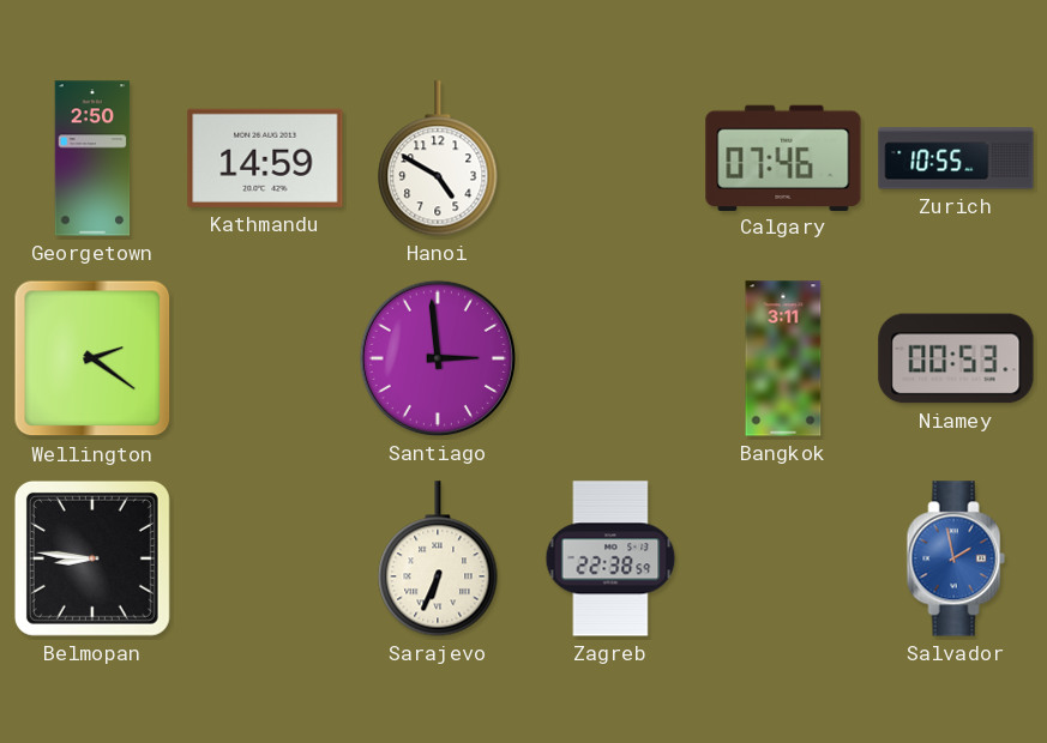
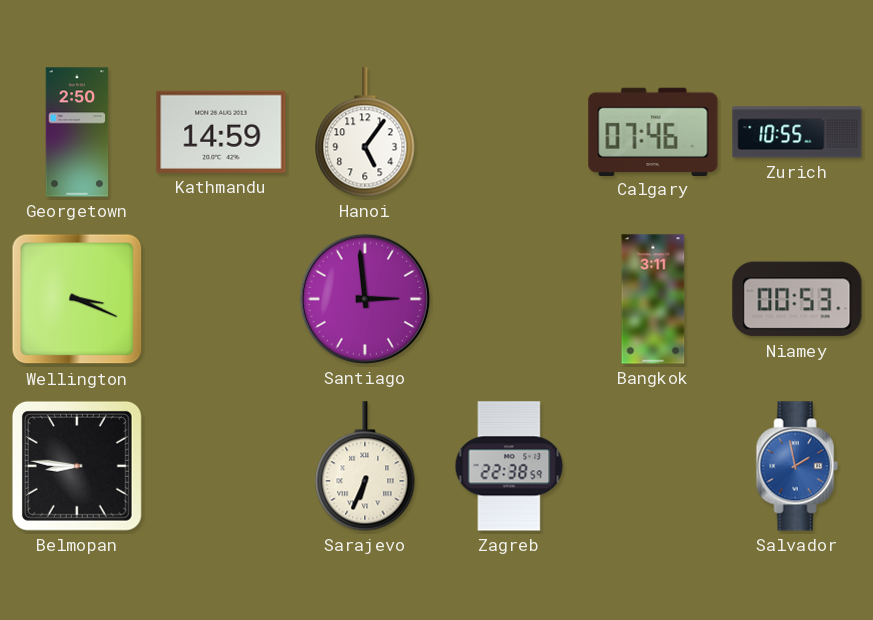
Hanoi: 4:50 -> 5:06 (365, 132)
Wellington: 2:21 -> 3:19 (77, 299)
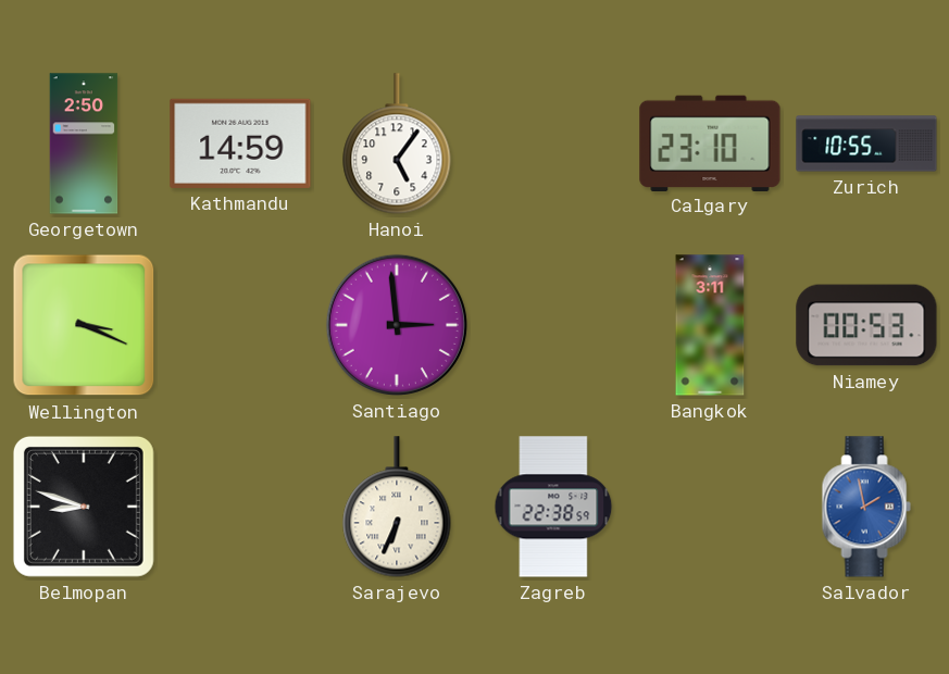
Calgary: 07:46 -> 23:10 (710, 142)
Belmopan: 8:46 -> 8:48 (84, 507)
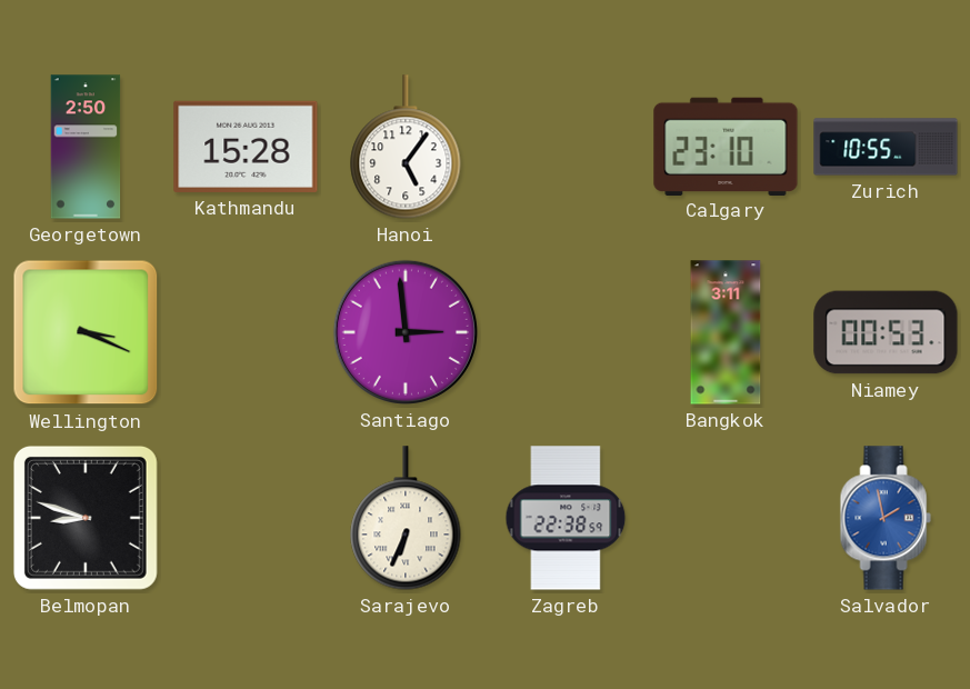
Kathmandu: 14:59 -> 15:28 (246, 147)
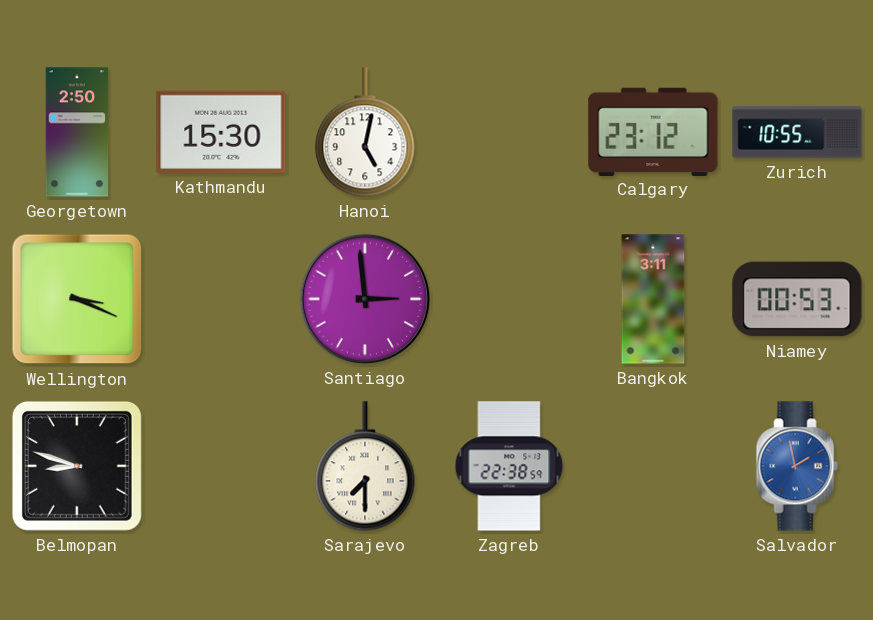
Kathmandu: 15:28 -> 15:30 (221, 132)
Hanoi: 5:06 -> 5:02 (365, 132)
Calgary: 23:10 -> 23:12 (653, 131)
Sarajevo: 6:34 -> 7:30 (365, 466)
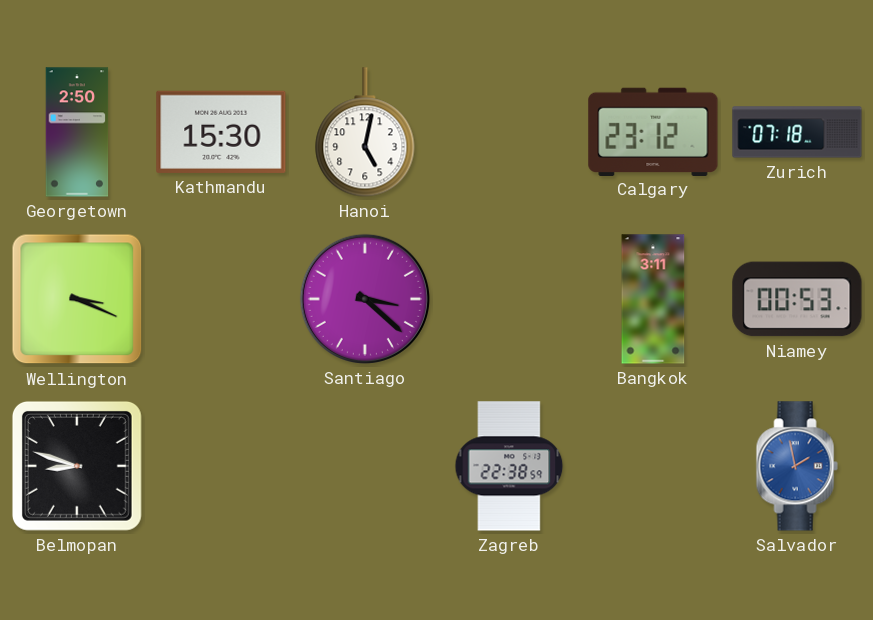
Zurich: 10:55 -> 07:18 (797, 132)
Santiago: 2:59 -> 3:22 (365, 299)
Sarajevo: 7:30 -> none (365, 466)
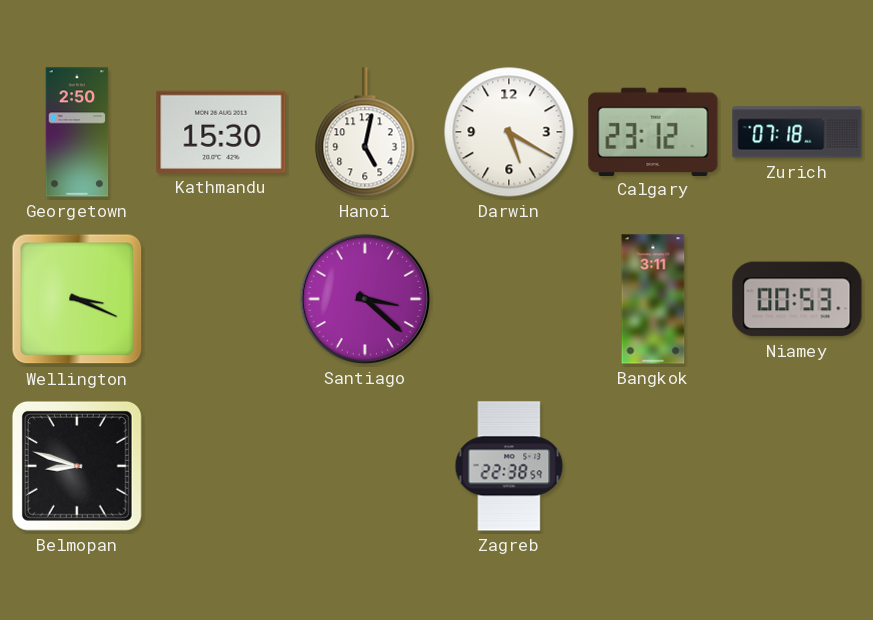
Darwin: none -> 5:20 (509, 132)
Salvador: 1:58 -> none (797, 466)
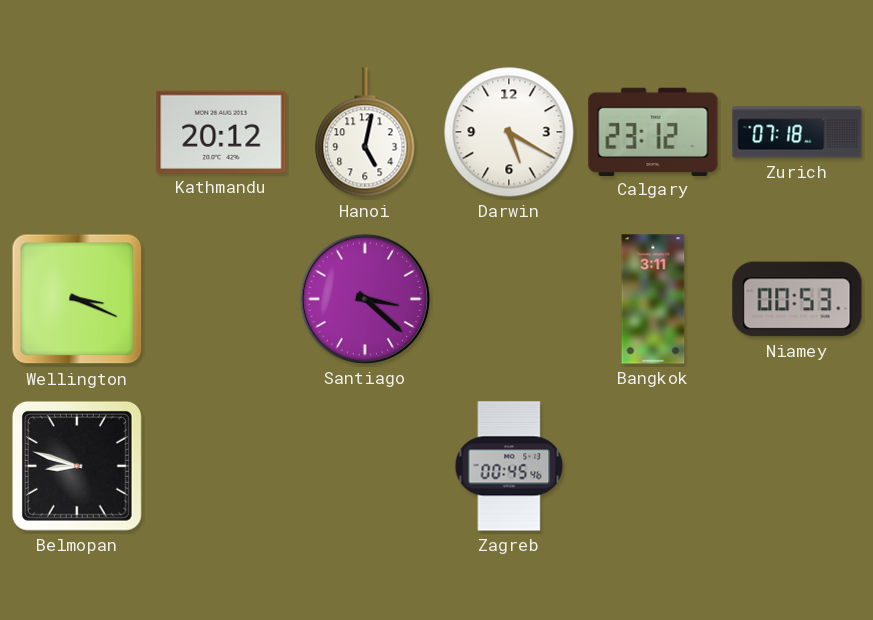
Georgetown: 2:50 -> none (77, 132)
Kathmandu: 15:30 -> 20:12 (221, 132)
Zagreb: 22:38 -> 00:45 (509, 466)
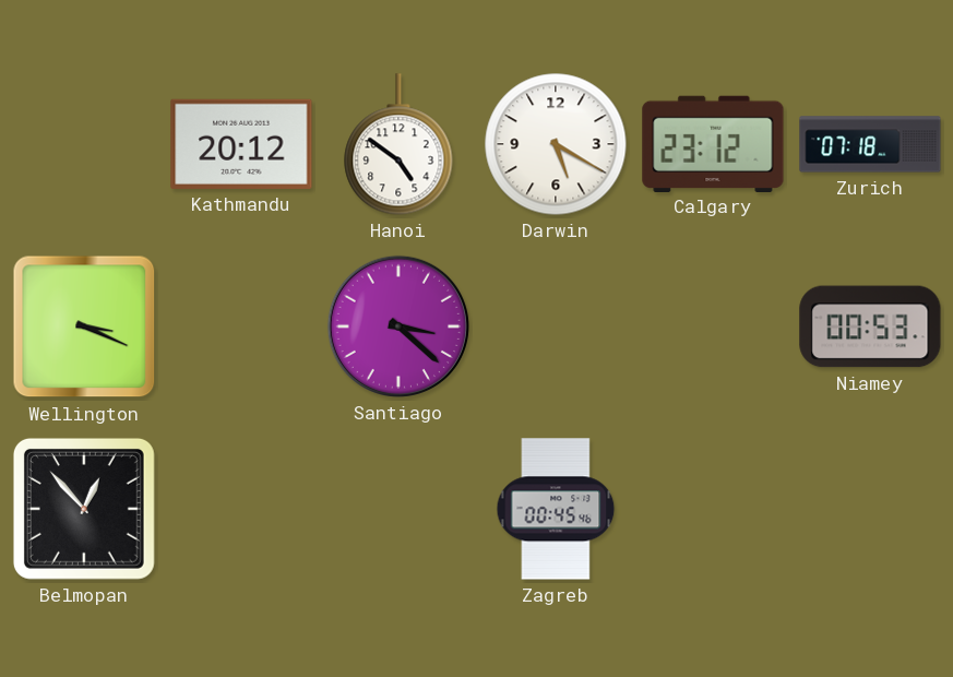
Hanoi: 5:02 -> 4:51 (398, 144)
Bangkok: 3:11 -> none (653, 299)
Belmopan: 8:48 -> 12:53 (84, 509)
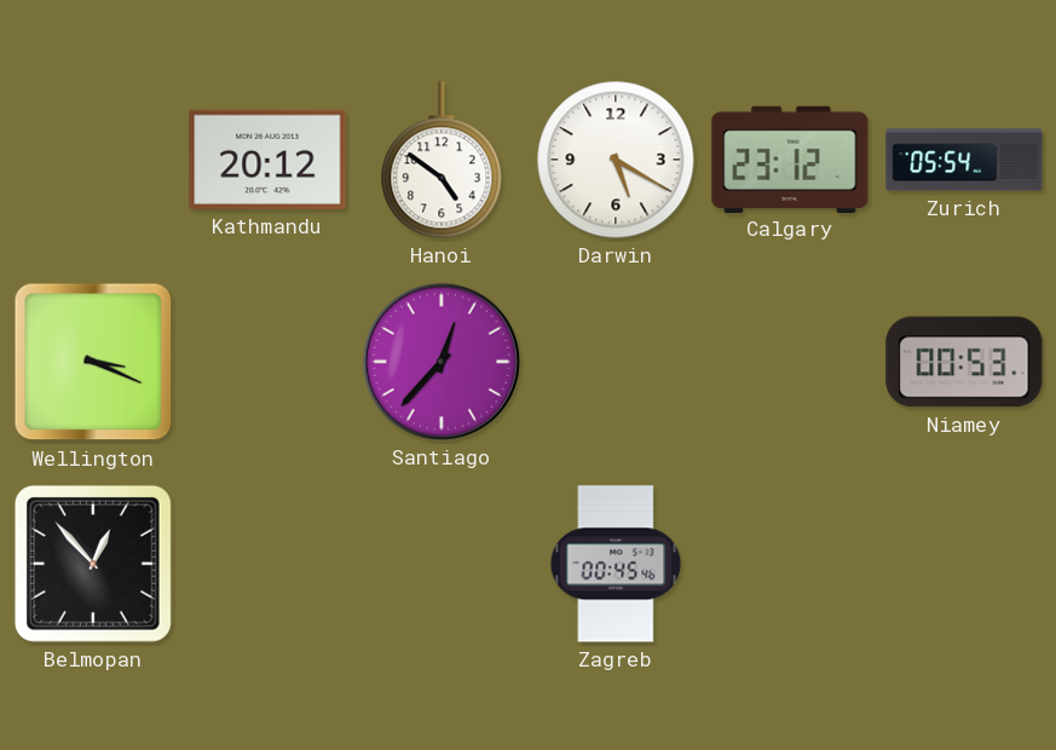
Zurich: 07:18 -> 05:54 (964, 160)
Santiago: 3:22 -> 12:37 (442, 362)
